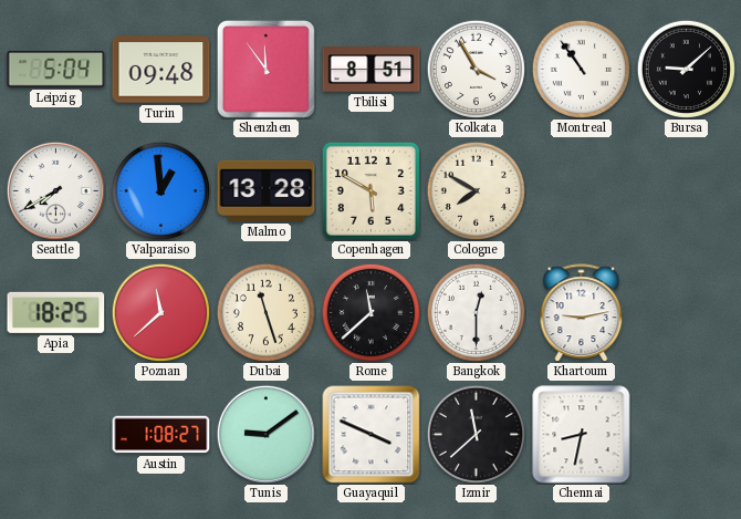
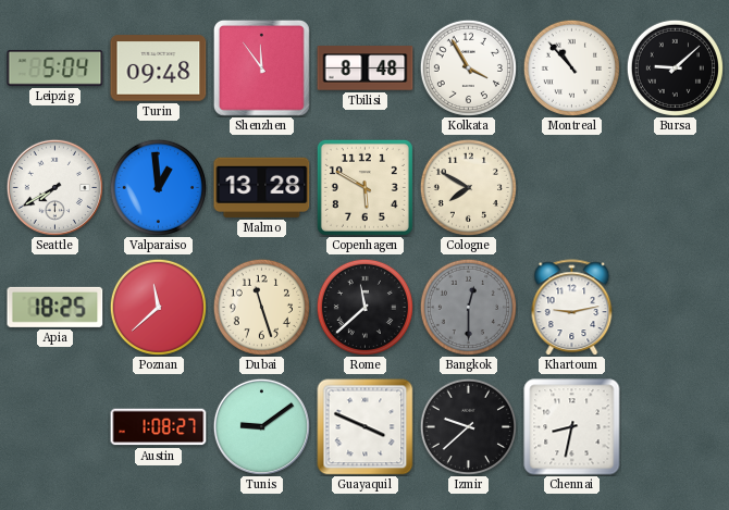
Tbilisi: 8:51 -> 8:48 (366, 69)
Montreal: 10:54 -> 10:53 (571, 67)
Bangkok dial: white -> grey (468, 307)
Izmir: 11:38 -> 9:38 (468, 426)
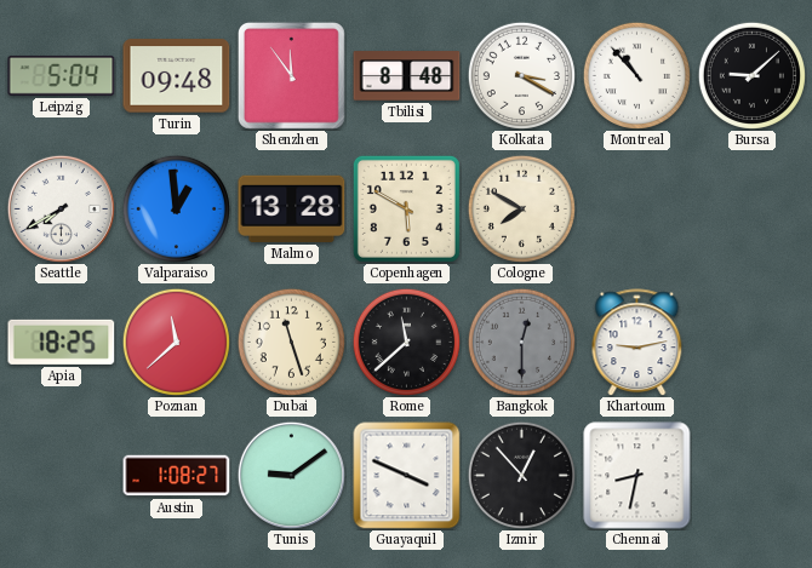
Kolkata: 3:55 -> 3:20 (521, 75)
Izmir: 9:38 -> 12:53 (521, 475)
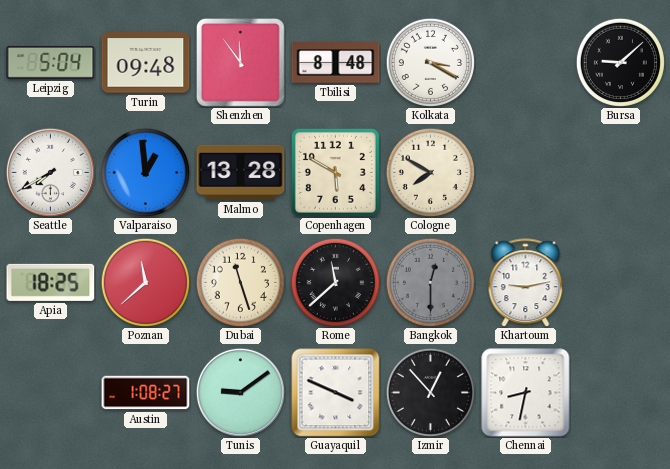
Montreal: 10:53 -> none (636, 75)
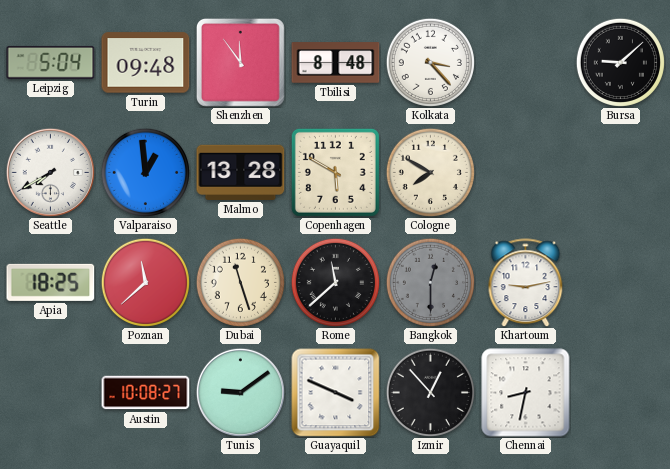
Kolkata: 3:20 -> 3:23 (430, 62)
Austin: 1:08 -> 10:08 (146, 393)
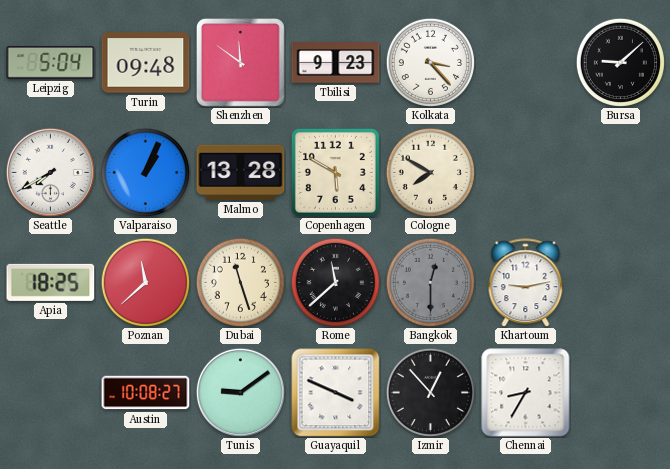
Shenzhen: 11:54 -> 11:51 (240, 62)
Tbilisi: 8:48 -> 9:23 (336, 63)
Valparaiso: 12:59 -> 1:04 (145, 172)
Chennai: 8:32 -> 8:35 (526, 393)
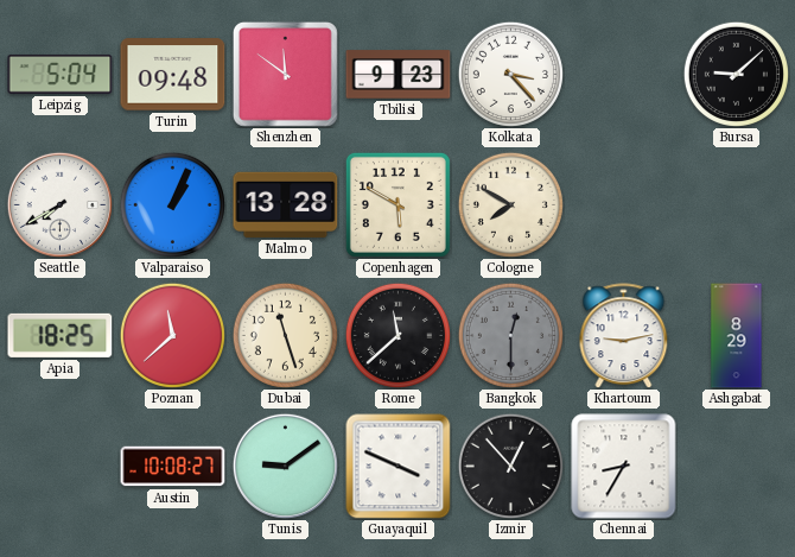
Ashgabat: none -> 8:29 (737, 336)
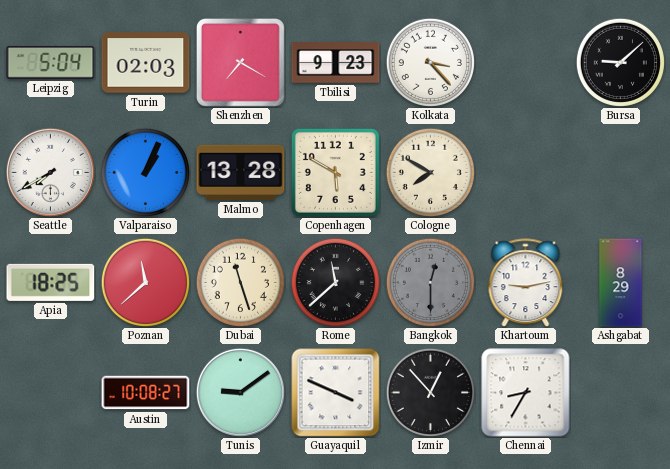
Turin: 09:48 -> 02:03 (146, 63)
Shenzhen: 11:51 -> 7:20 (240, 62)
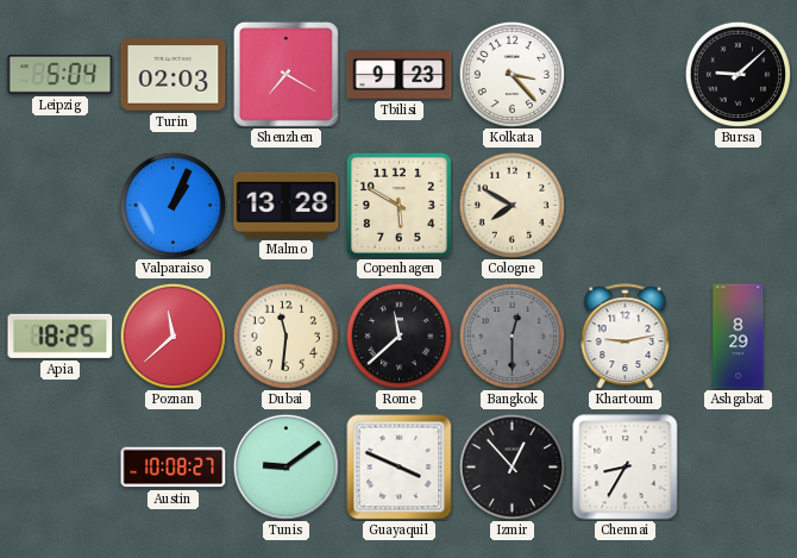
Seattle: 7:40 -> none (50, 172)
Dubai: 11:27 -> 11:31 (285, 336)
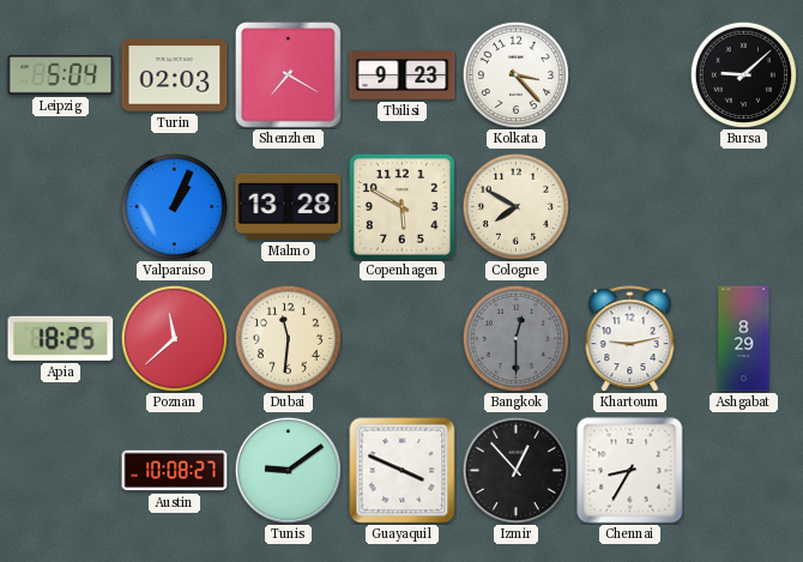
Rome: 11:38 -> none (398, 336)
